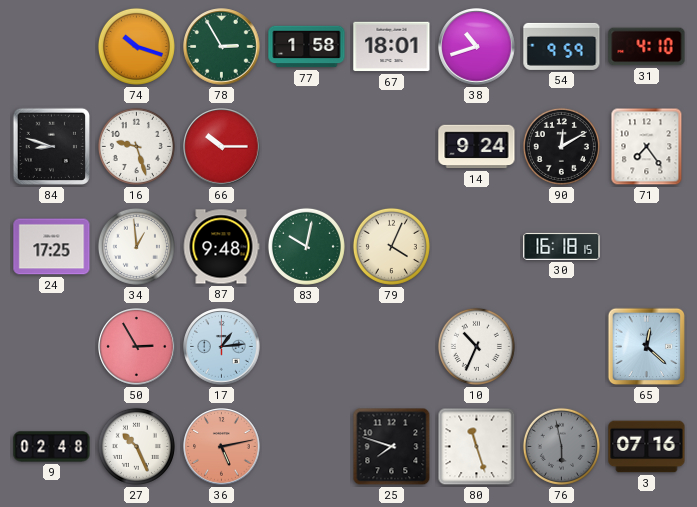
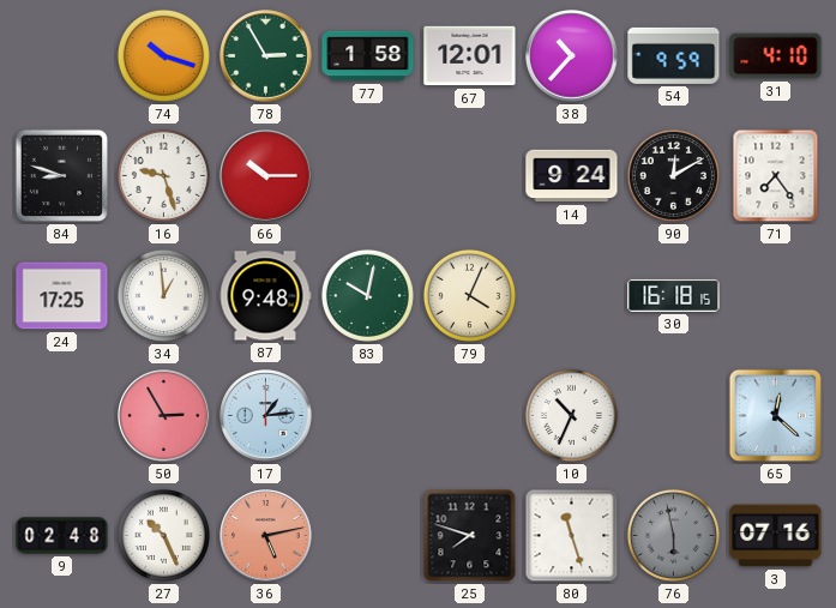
67: 18:01 -> 12:01 (470, 56)
38: 10:42 -> 10:37 (572, 56)
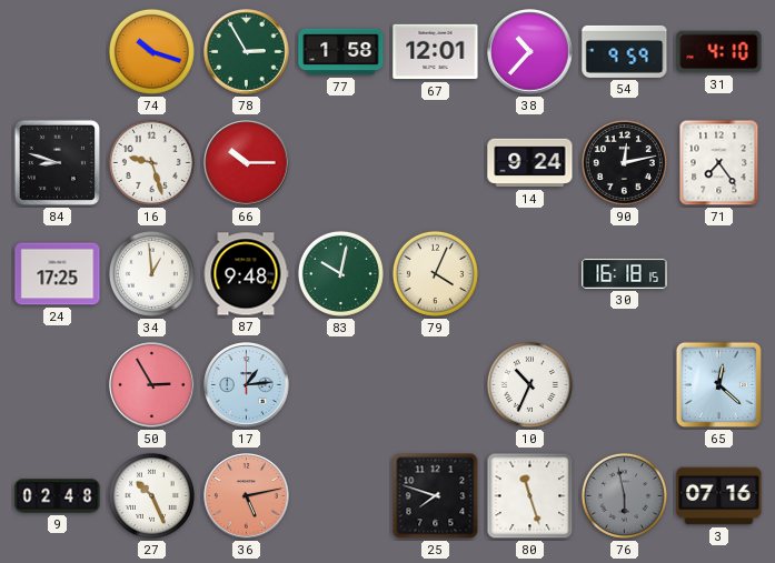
90: 12:10 -> 12:13 (624, 162)
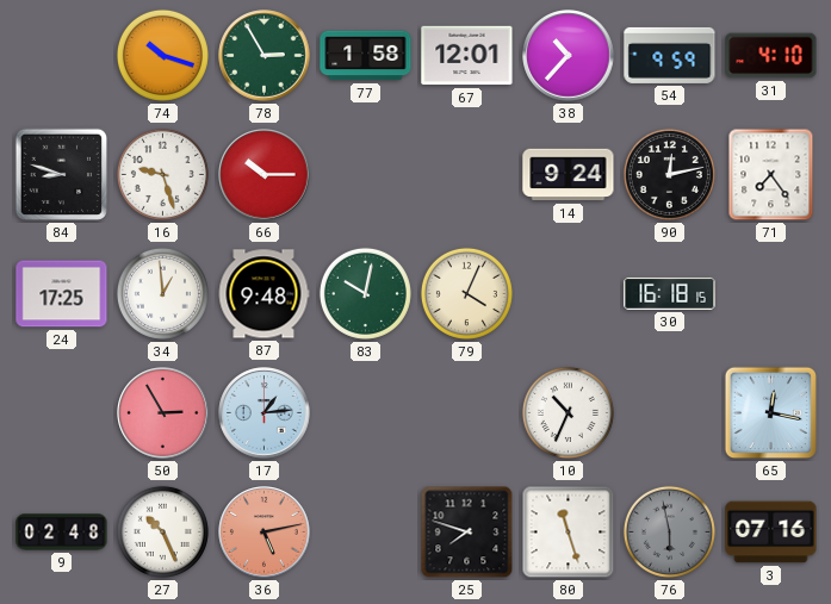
65: 12:22 -> 12:17 (771, 413)
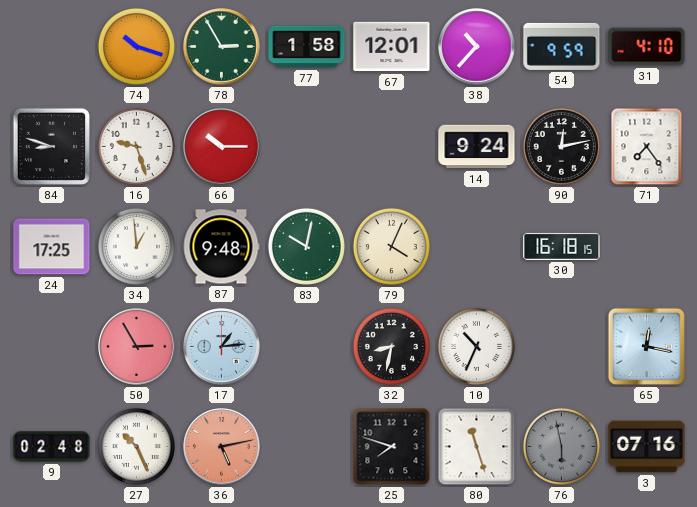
32: none -> 8:32 (391, 346)
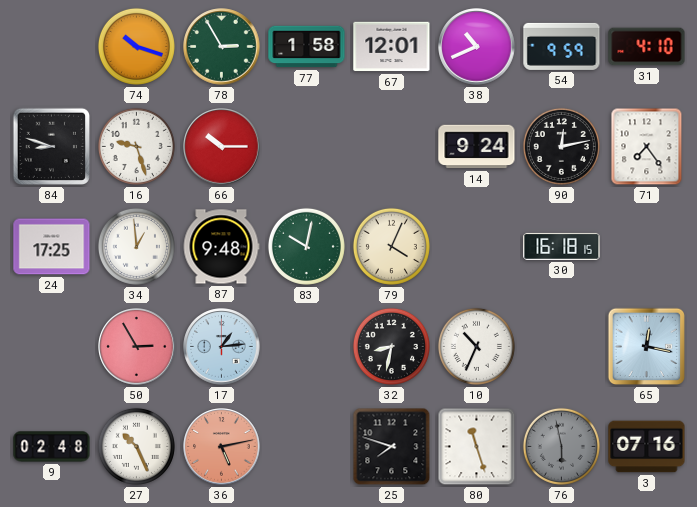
38: 10:37 -> 10:41 (477, 47)
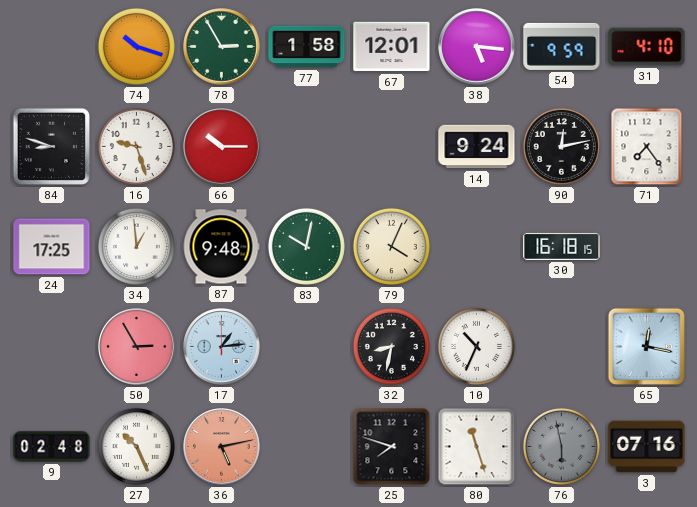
38: 10:41 -> 5:16 (477, 47)
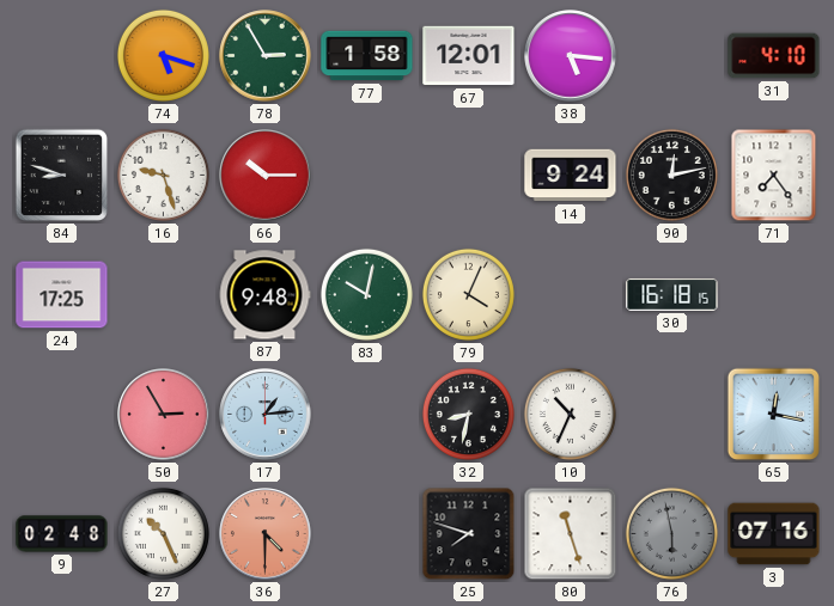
74: 10:18 -> 5:18 (163, 55)
54: 9:59 -> none (562, 46)
34: 12:59 -> none (136, 246)
36: 5:13 -> 4:30 (266, 534)
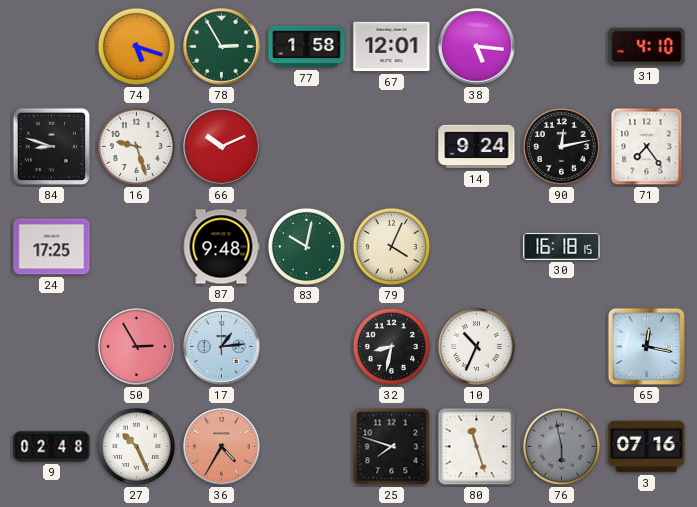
66: 10:15 -> 10:11 (222, 147)
36: 4:30 -> 4:35 (222, 447)
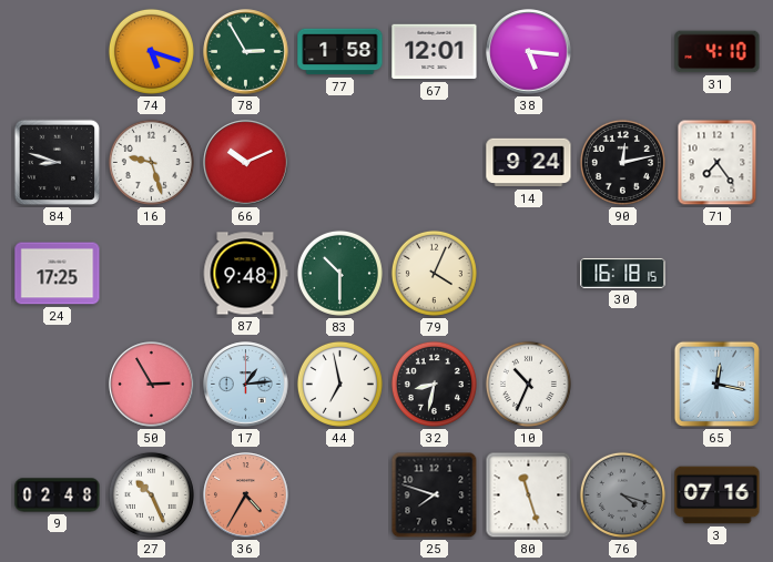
83: 10:02 -> 10:30 (339, 273)
44: none -> 6:58 (339, 384)
76: 5:58 -> 4:18 (622, 494)
